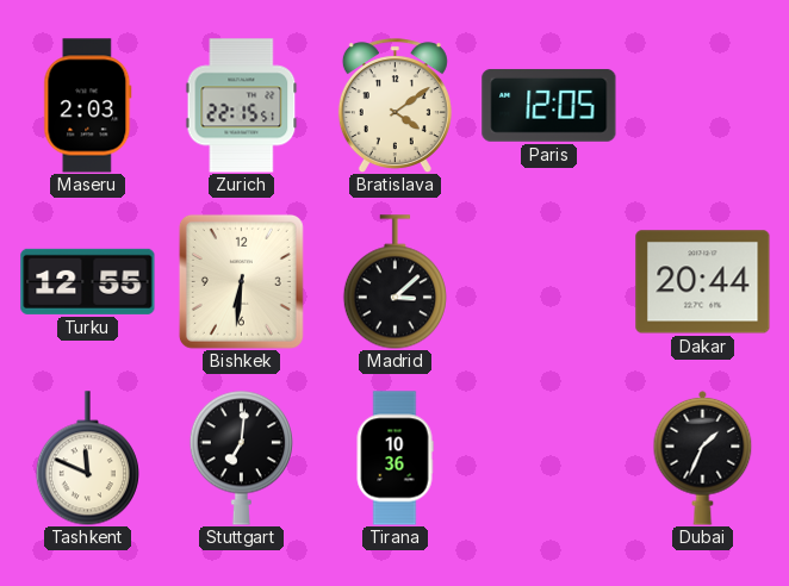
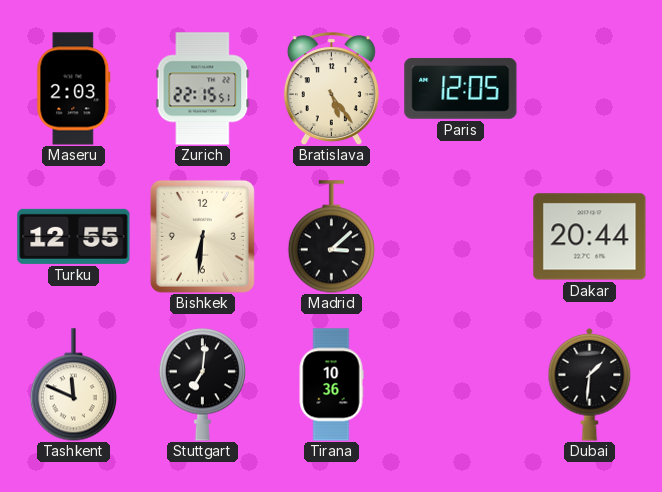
Bratislava: 4:09 -> 5:24 (331, 89)
Dubai: 1:34 -> 1:31 (590, 384)
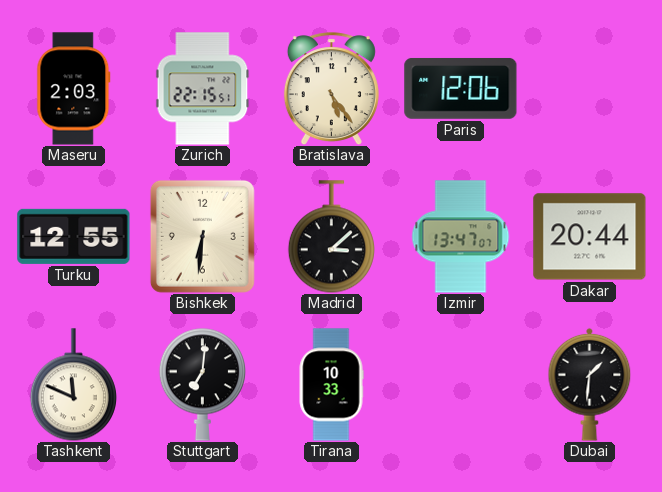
Paris: 12:05 -> 12:06 (461, 88)
Izmir: none -> 13:47 (461, 237)
Tirana: 10:36 -> 10:33 (331, 385)
